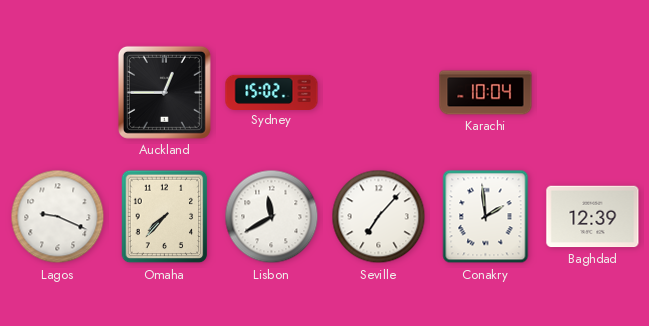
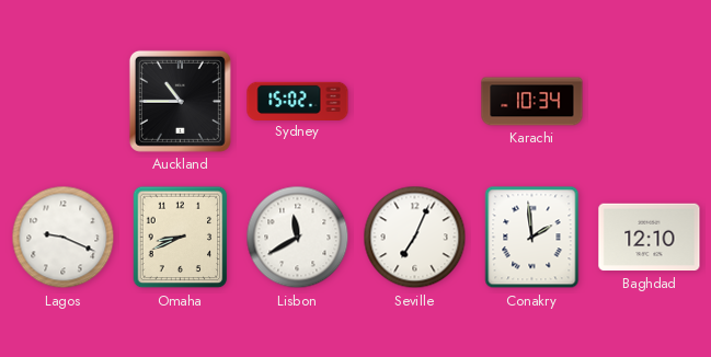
Auckland: 12:45 -> 10:45 (180, 101)
Karachi: 10:04 -> 10:34 (532, 102)
Omaha: 7:37 -> 8:41 (181, 238)
Seville: 7:07 -> 7:04 (415, 238)
Baghdad: 12:39 -> 12:10 (650, 238)
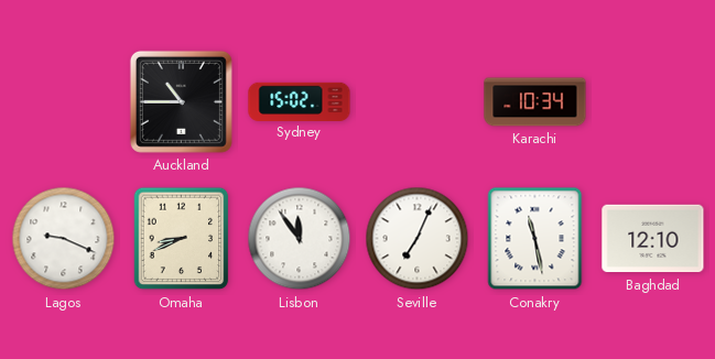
Lisbon: 11:40 -> 11:54 (300, 239)
Conakry: 1:59 -> 11:28 (535, 239)
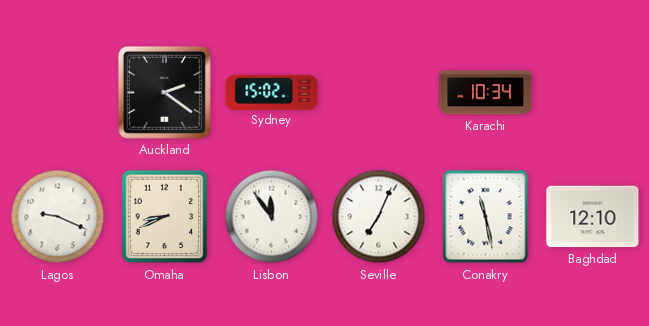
Auckland: 10:45 -> 2:21 (164, 92)
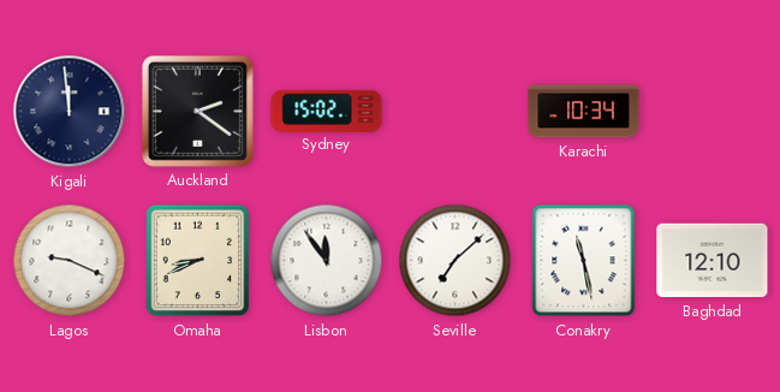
Kigali: none -> 11:59 (70, 112)
Seville: 7:04 -> 7:08 (456, 261)
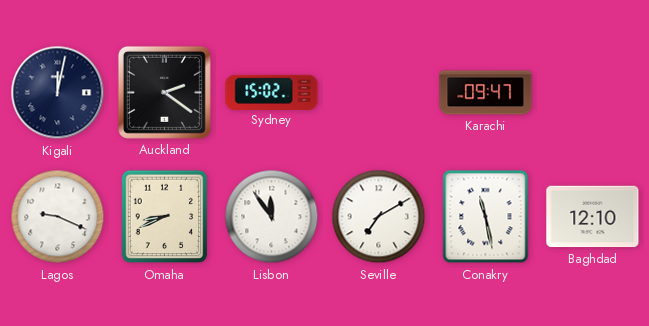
Kigali: 11:59 -> 12:02 (58, 93)
Karachi: 10:34 -> 09:47 (486, 93)
Seville: 7:08 -> 7:10 (379, 217)
